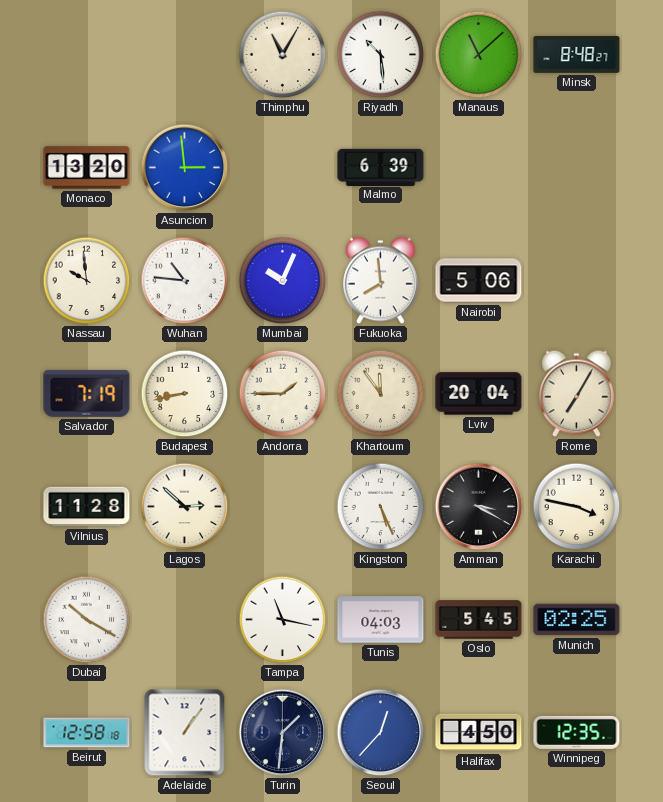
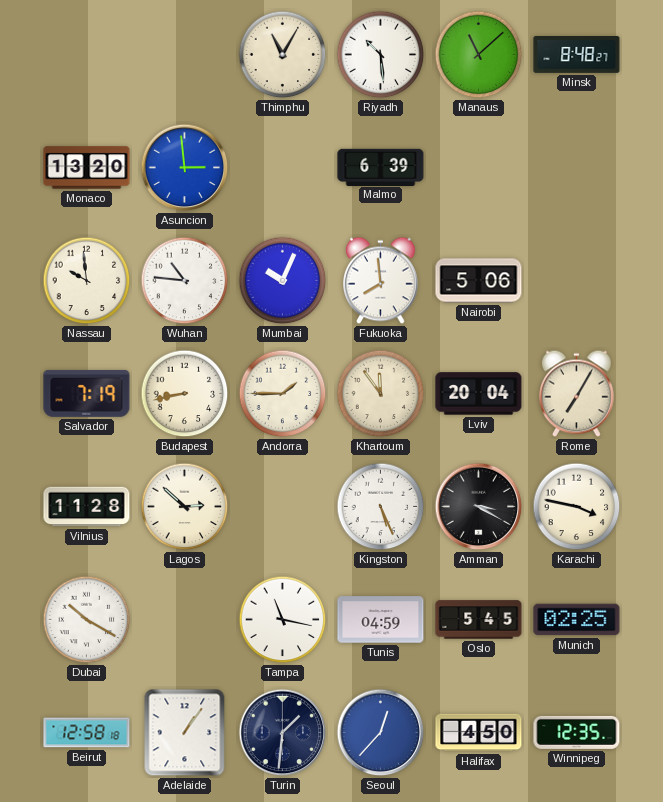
Tunis: 04:03 -> 04:59 (381, 620)
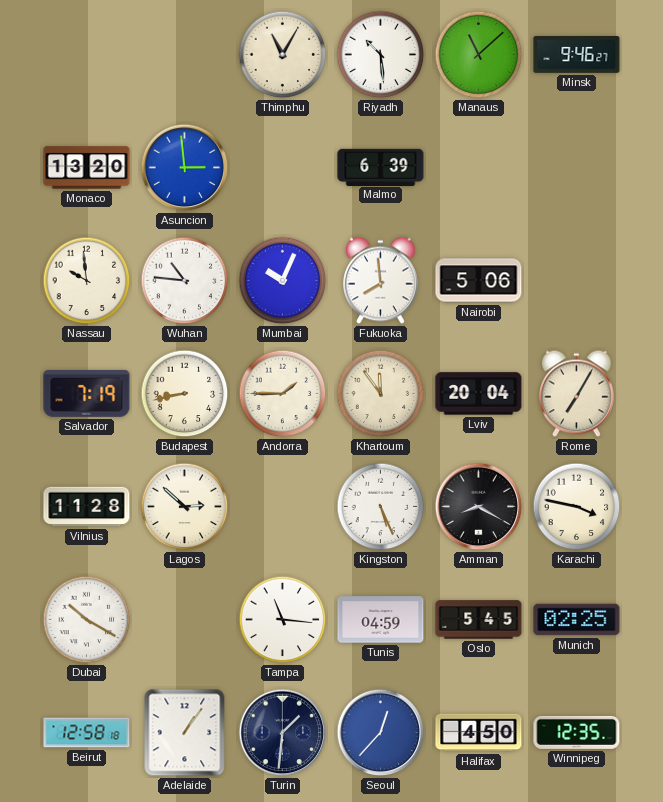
Minsk: 8:48 -> 9:46 (577, 55)
Amman: 3:20 -> 8:20 (479, 507)
Tampa: 11:17 -> 11:16 (283, 620)
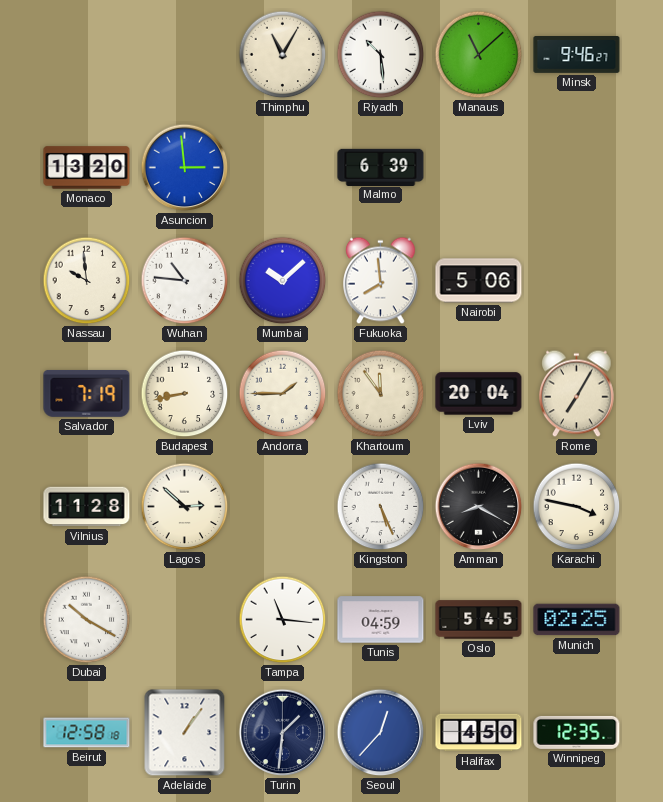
Mumbai: 10:04 -> 10:08 (283, 281)
